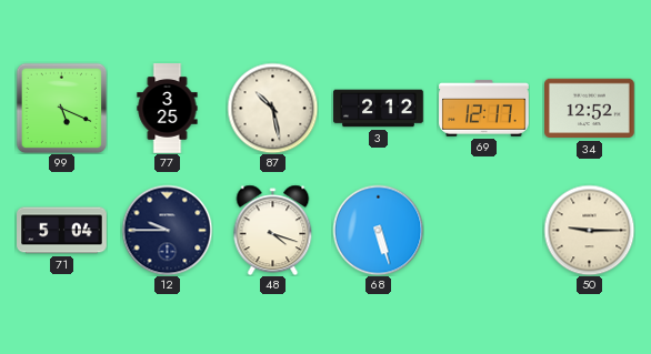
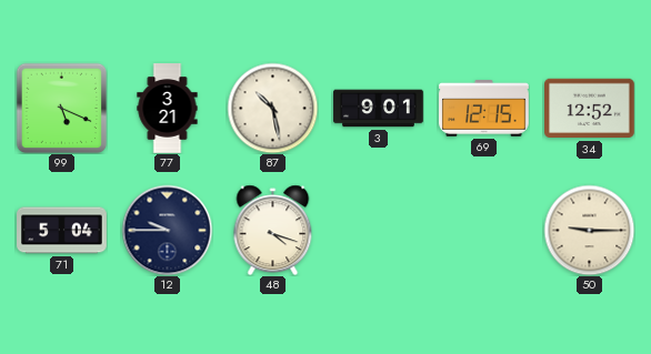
77: 3:25 -> 3:21 (168, 109)
3: 2:12 -> 9:01 (379, 109)
69: 12:17 -> 12:15 (484, 109)
68: 5:27 -> none (378, 230)
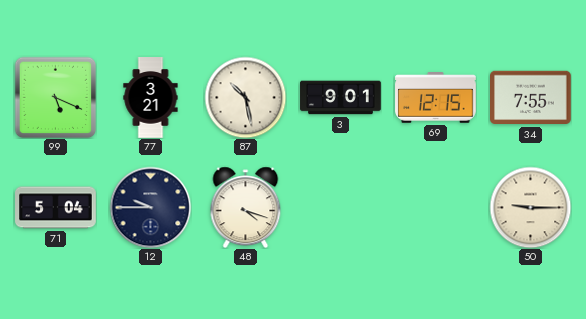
34: 12:52 -> 7:55 (531, 98)
